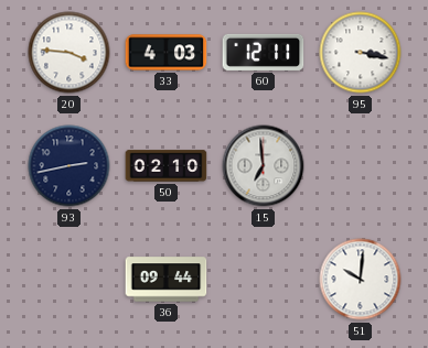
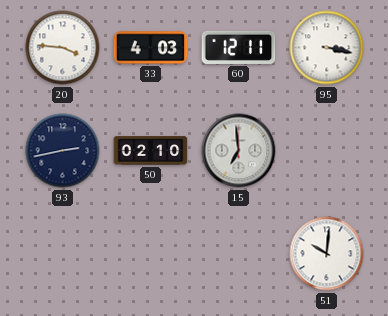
36: 09:44 -> none (167, 280)
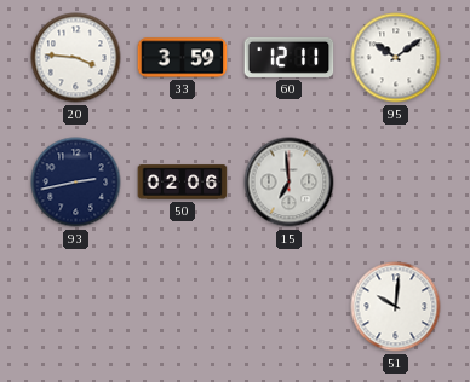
33: 4:03 -> 3:59 (183, 58)
95: 3:17 -> 10:09 (396, 58)
50: 02:10 -> 02:06 (183, 183)
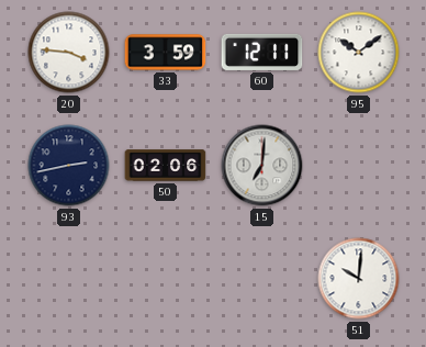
15: 6:59 -> 7:01 (262, 166)
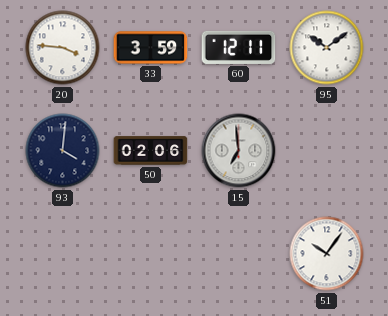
93: 2:43 -> 4:01 (63, 151)
15: 7:01 -> 6:59 (239, 151)
51: 10:01 -> 10:06 (327, 254)
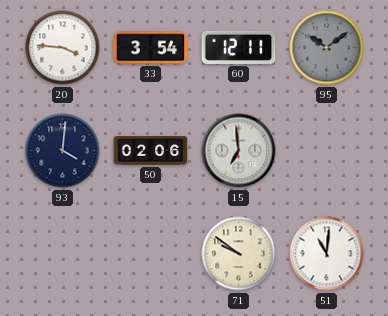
33: 3:59 -> 3:54 (151, 48)
95 dial: white -> grey (327, 48)
71: none -> 9:51 (239, 254)
51: 10:06 -> 11:01 (327, 254)
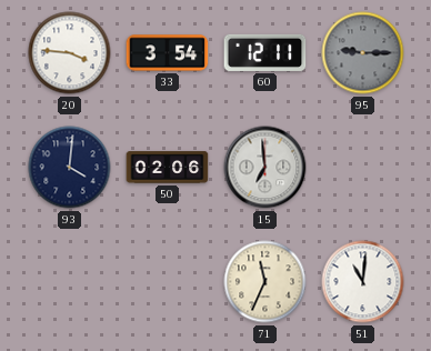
95: 10:09 -> 9:15 (363, 53)
71: 9:51 -> 11:34 (265, 282)
